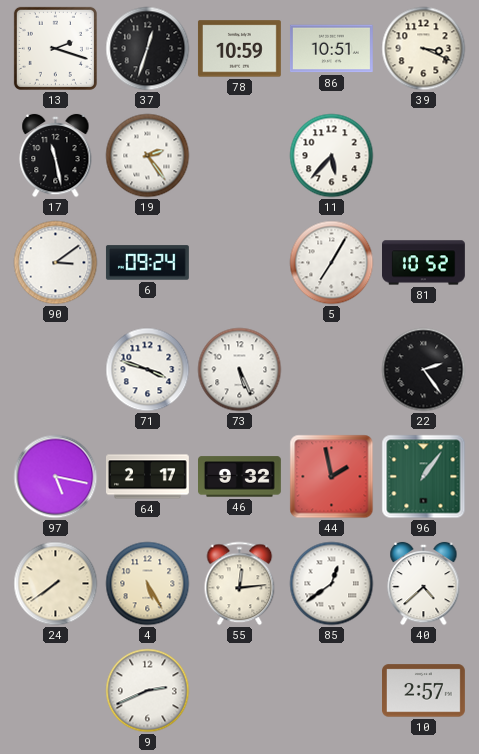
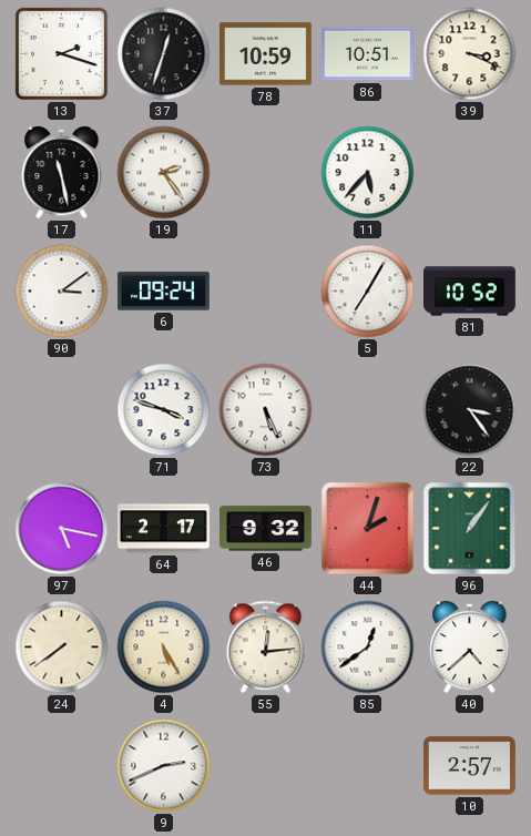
22: 2:24 -> 3:24 (470, 410)
44: 1:58 -> 2:03 (368, 529)
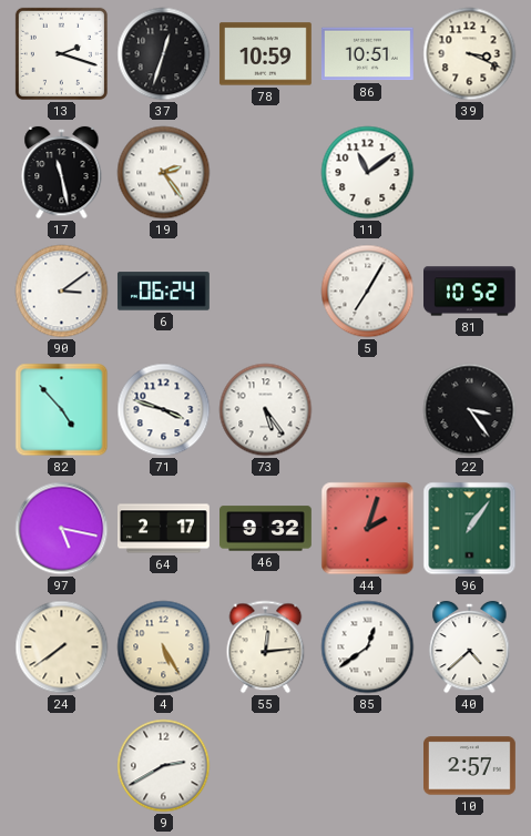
11: 5:37 -> 11:09 (368, 173)
6: 09:24 -> 06:24 (163, 292)
82: none -> 4:53 (62, 410)
73: 5:26 -> 5:24 (266, 410)
9: 2:41 -> 2:40 (164, 766)
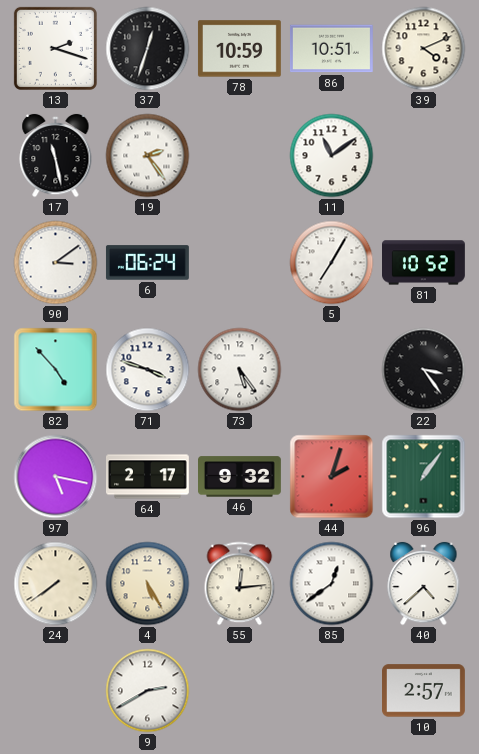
39: 3:19 -> 4:11 (424, 49)
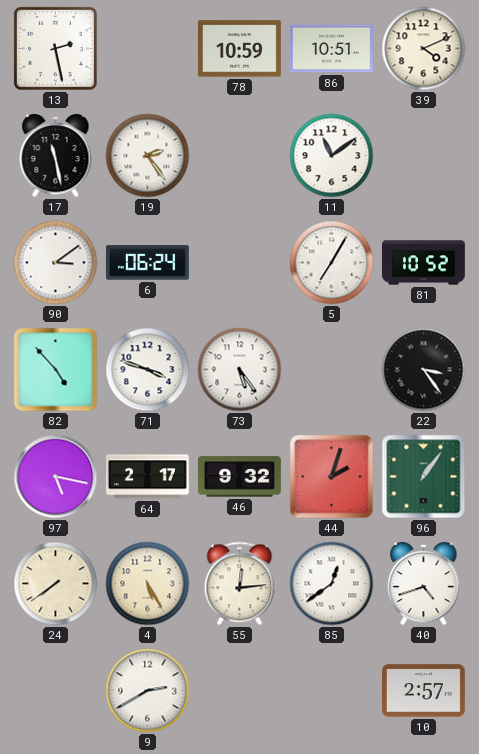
13: 2:18 -> 2:28 (55, 48)
37: 12:33 -> none (148, 49)
40: 4:38 -> 4:42 (424, 584)
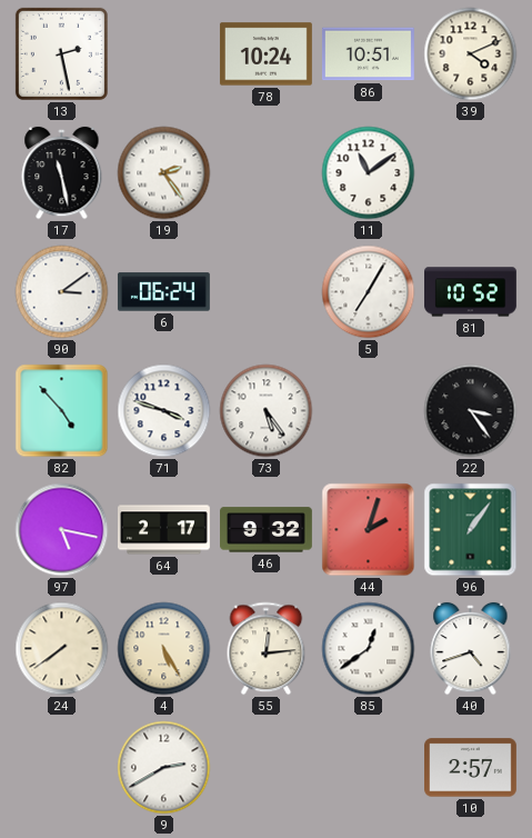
78: 10:59 -> 10:24 (265, 54)
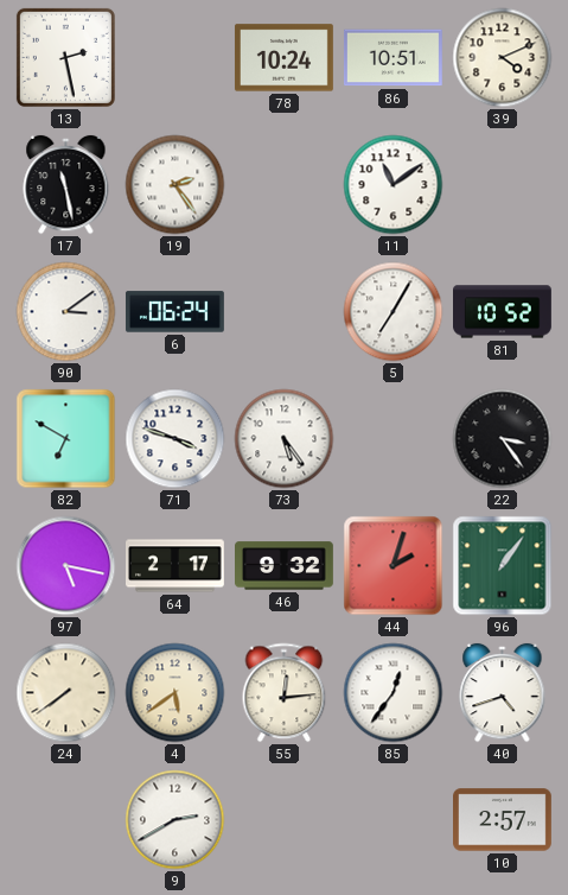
82: 4:53 -> 6:50 (66, 439)
4: 5:25 -> 5:39 (175, 693)
85: 12:39 -> 12:36 (394, 693)
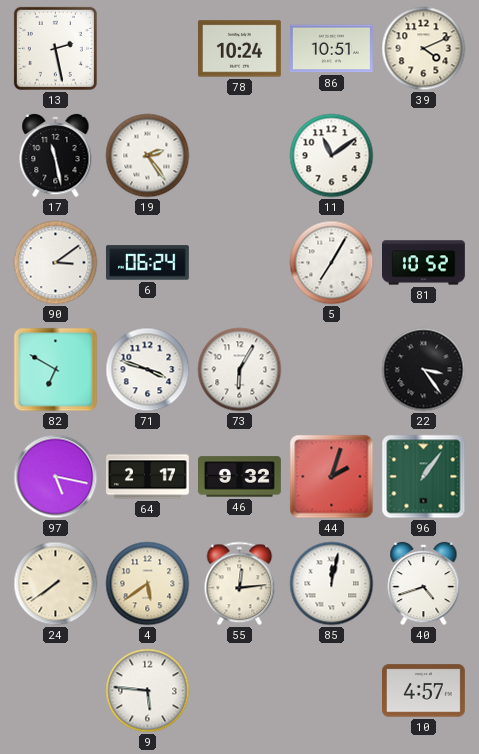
73: 5:24 -> 6:05 (240, 370)
85: 12:36 -> 12:02 (332, 584)
9: 2:40 -> 5:46 (148, 691)
10: 2:57 -> 4:57 (424, 691)
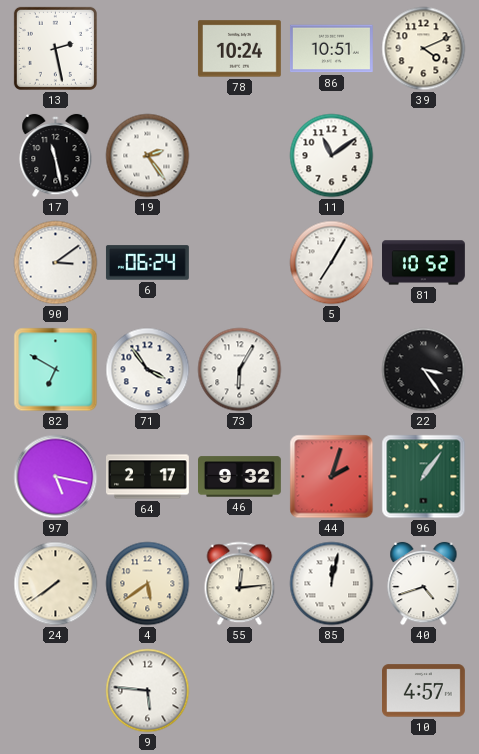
71: 3:48 -> 3:54 (148, 370)
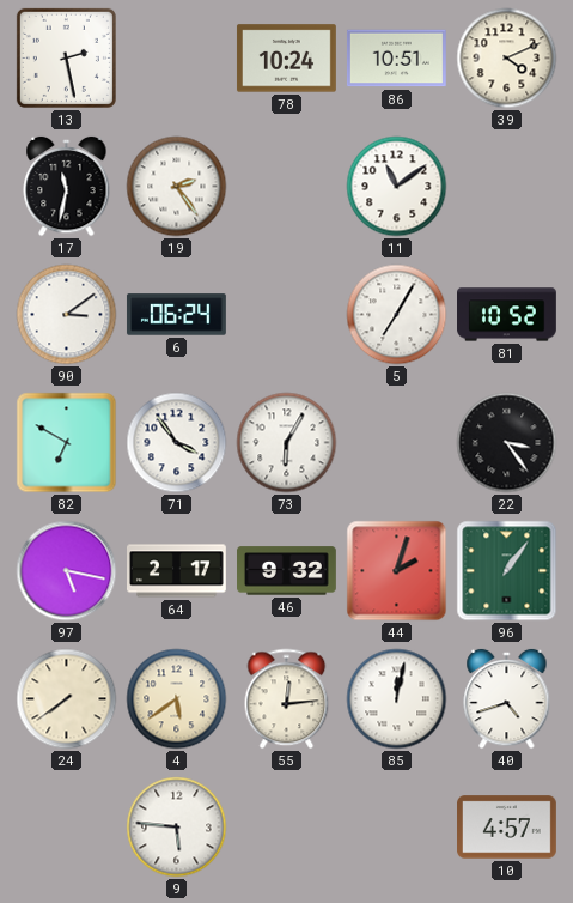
17: 11:28 -> 11:32 (67, 187)
